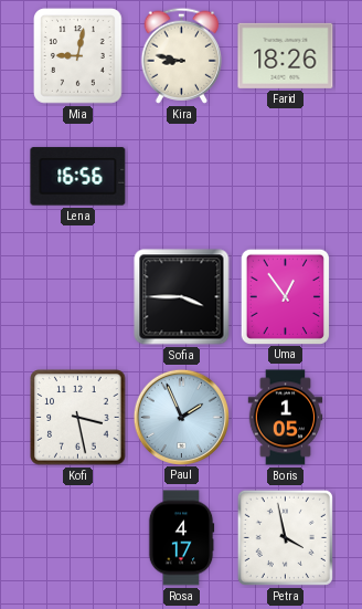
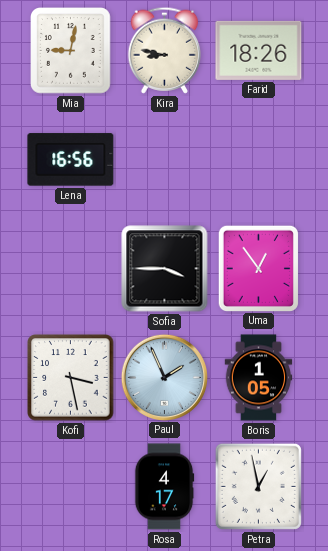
Petra: 3:58 -> 12:58 (258, 486)
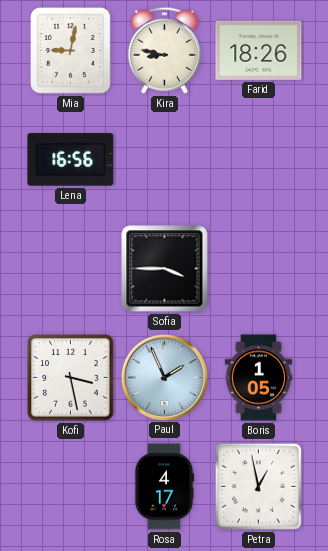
Uma: 12:54 -> none (258, 268)
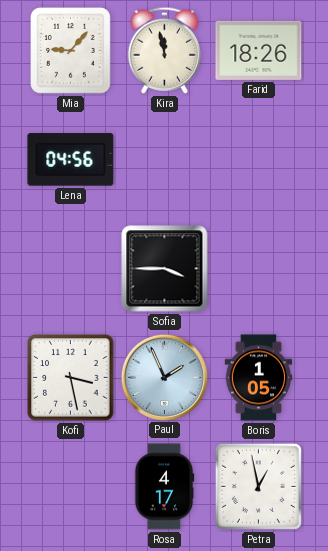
Mia: 9:02 -> 9:07 (71, 51)
Kira: 8:47 -> 11:58 (165, 50)
Lena: 16:56 -> 04:56 (71, 160)
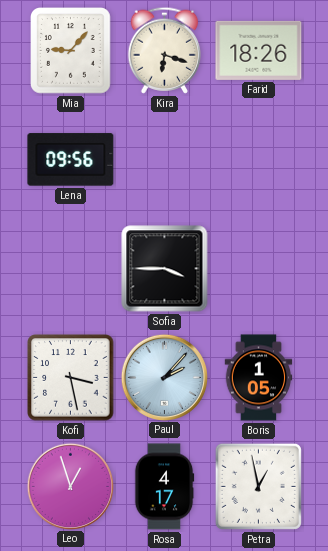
Kira: 11:58 -> 6:18 (165, 50)
Lena: 04:56 -> 09:56 (71, 160)
Paul: 1:56 -> 2:07 (164, 377)
Leo: none -> 12:57 (70, 486)
